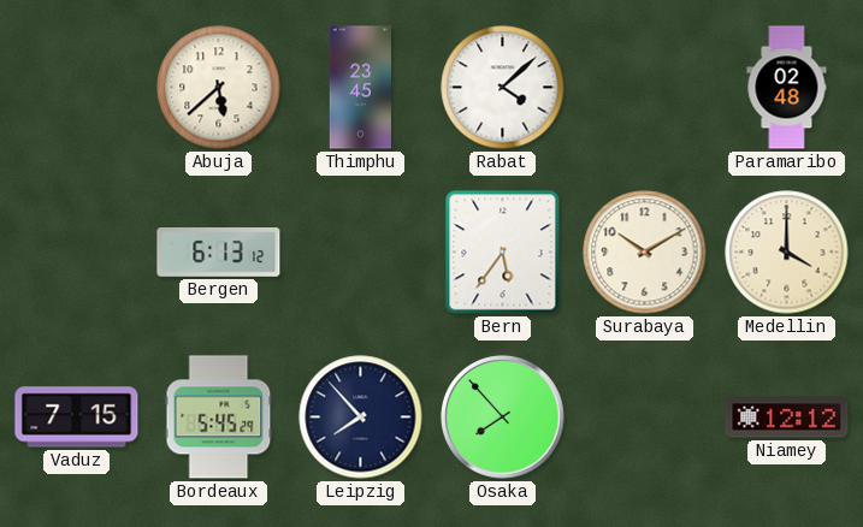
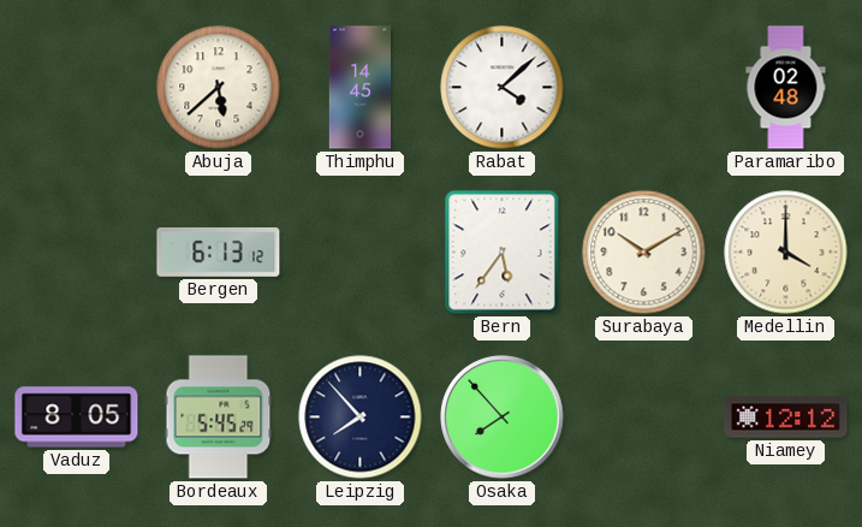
Thimphu: 23:45 -> 14:45 (359, 88)
Vaduz: 7:15 -> 8:05 (77, 418)
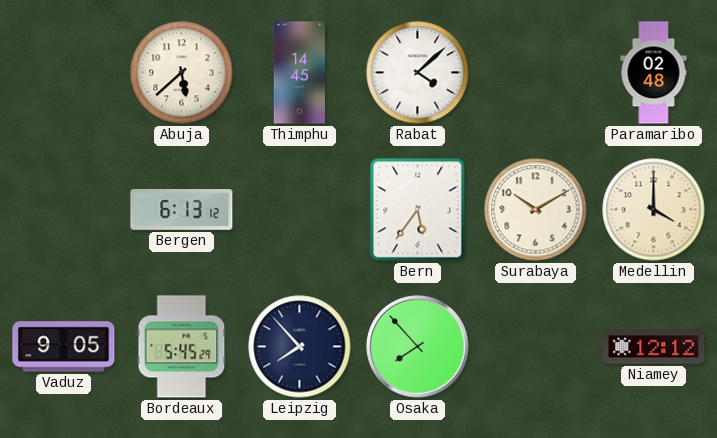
Vaduz: 8:05 -> 9:05 (64, 347)
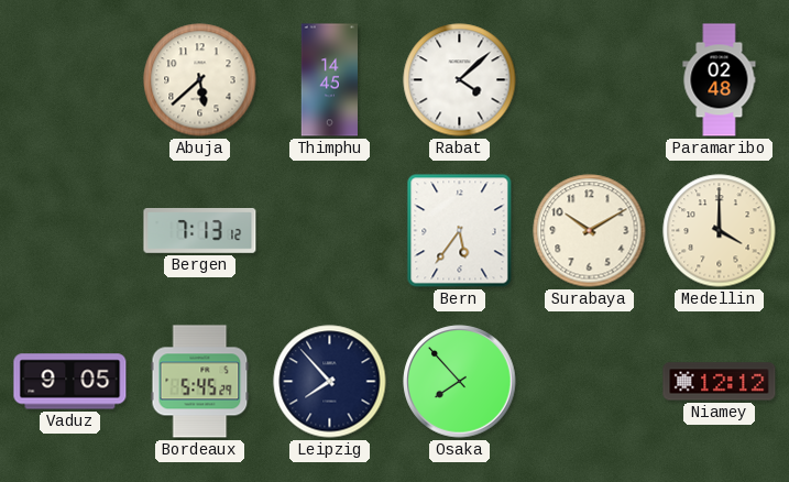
Bergen: 6:13 -> 7:13 (200, 231)
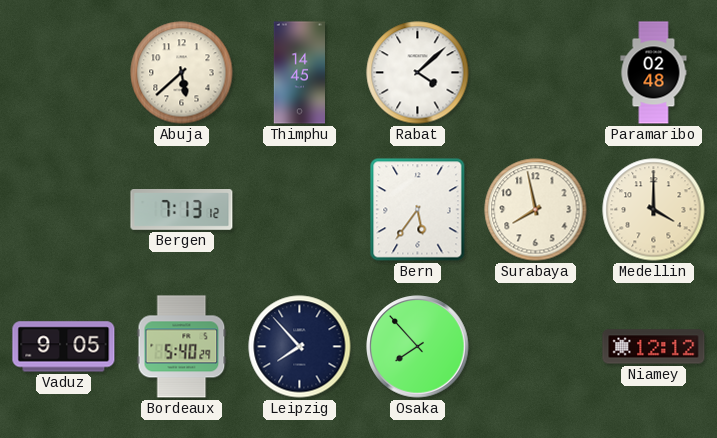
Surabaya: 10:10 -> 7:58 (536, 210)
Bordeaux: 5:45 -> 5:40 (182, 347)
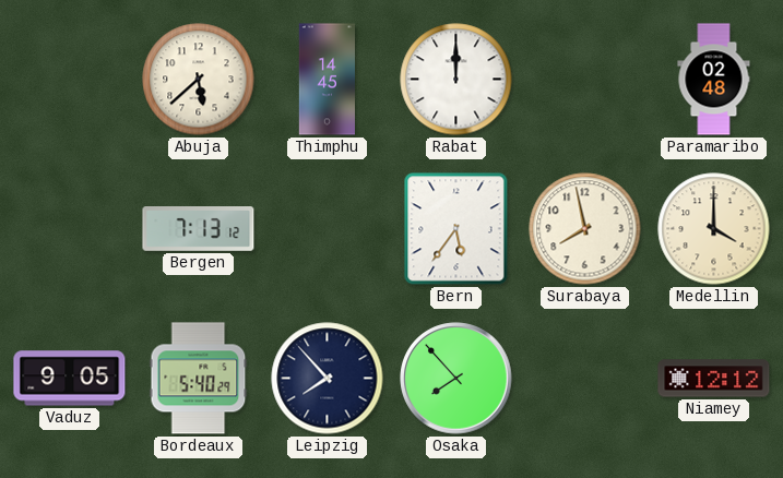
Rabat: 4:08 -> 12:00 (456, 80)
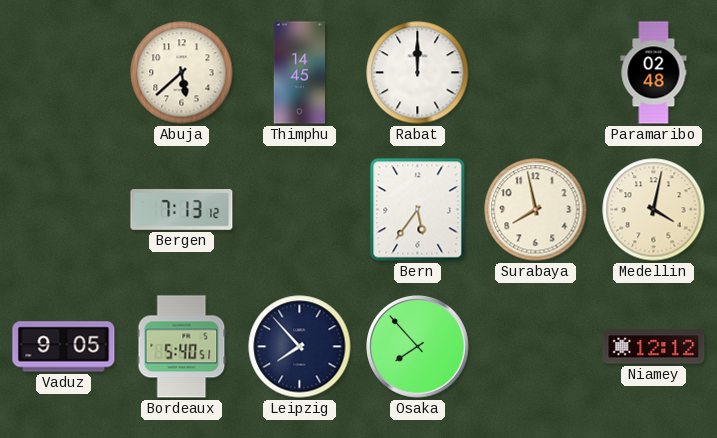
Medellin: 4:00 -> 4:02 (654, 210)
Bordeaux: 5:40:29 -> 5:40:51 (182, 347)
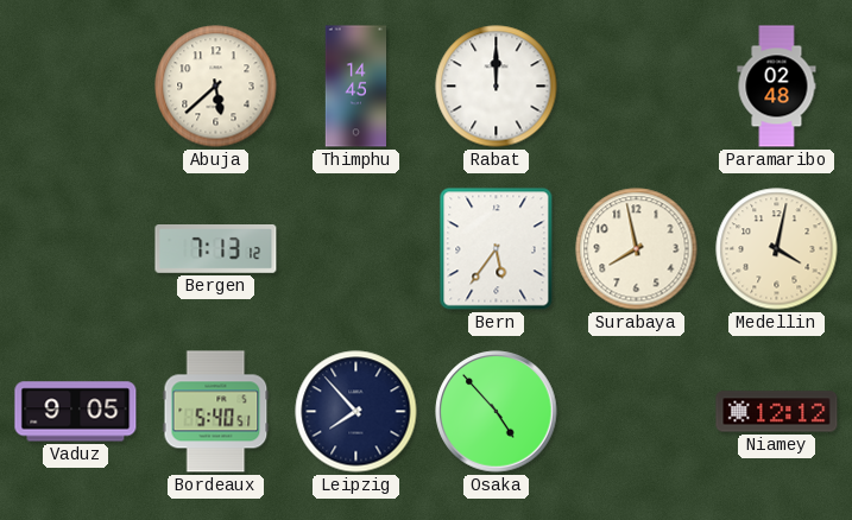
Osaka: 7:53 -> 4:53 (497, 412)
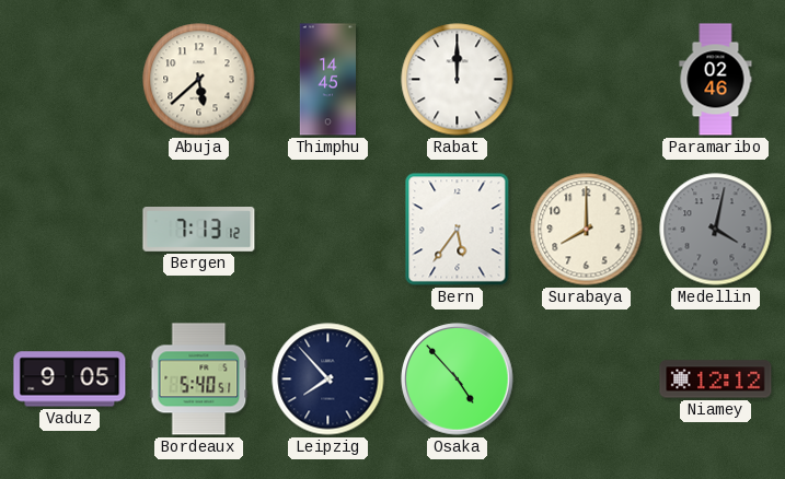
Paramaribo: 02:48 -> 02:46 (716, 80)
Surabaya: 7:58 -> 8:00 (587, 230)
Medellin dial: cream -> grey (716, 230)
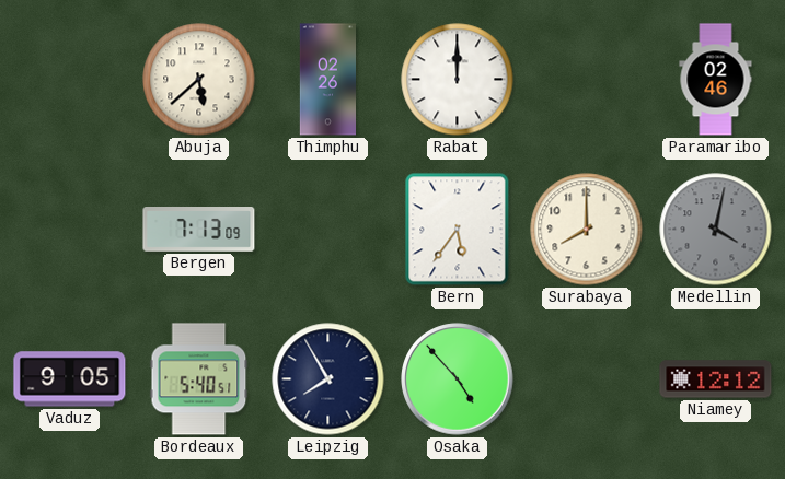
Thimphu: 14:45 -> 02:26 (327, 80)
Bergen: 7:13:12 -> 7:13:09 (199, 230)
Leipzig: 7:53 -> 7:55 (328, 379)
